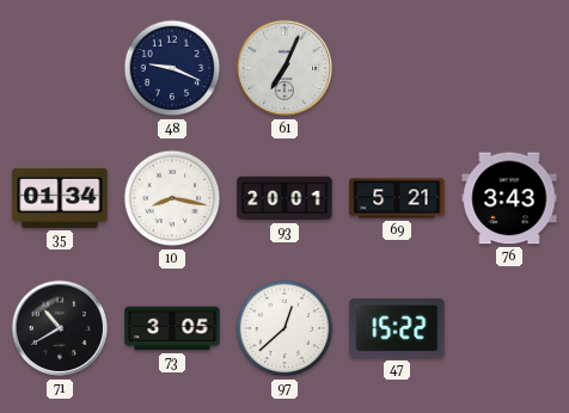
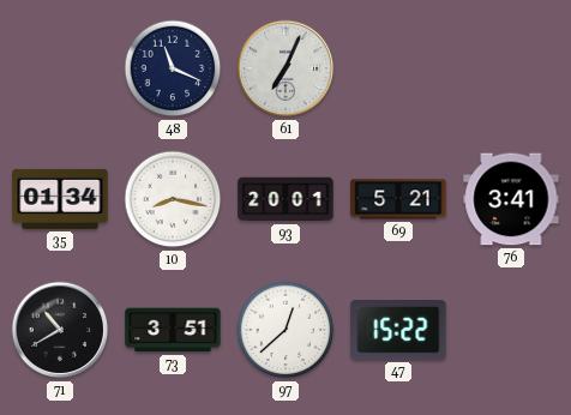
48: 9:19 -> 11:19 (173, 68)
76: 3:43 -> 3:41 (511, 199)
73: 3:05 -> 3:51 (173, 330)
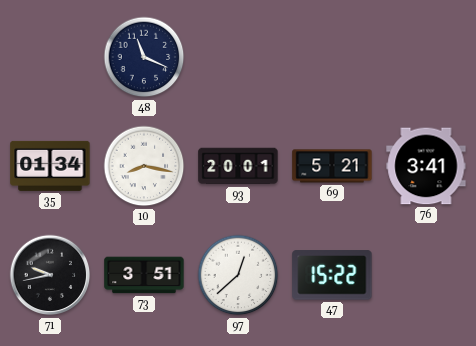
61: 7:04 -> none (285, 68)
71: 10:40 -> 9:43 (50, 275)
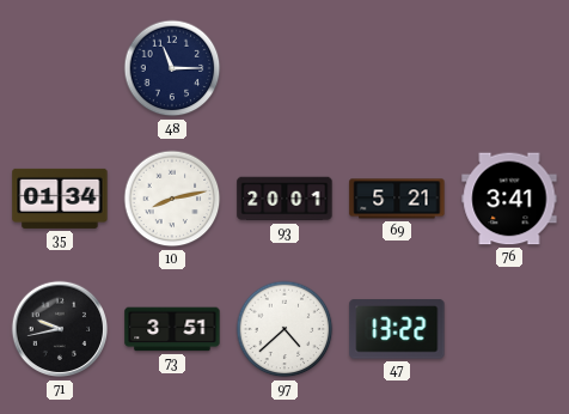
48: 11:19 -> 11:15 (172, 68)
10: 8:17 -> 8:13 (172, 199)
97: 12:38 -> 4:38 (284, 329)
47: 15:22 -> 13:22 (397, 329)
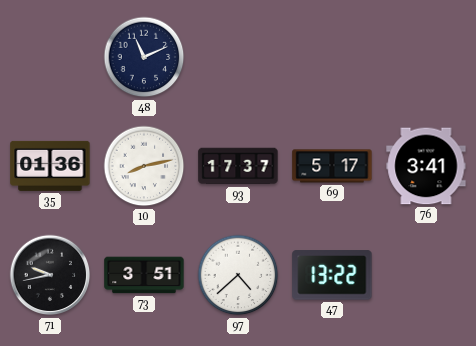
48: 11:15 -> 11:11 (144, 57)
35: 01:34 -> 01:36 (50, 166)
93: 20:01 -> 17:37 (238, 166)
69: 5:21 -> 5:17 (332, 166)
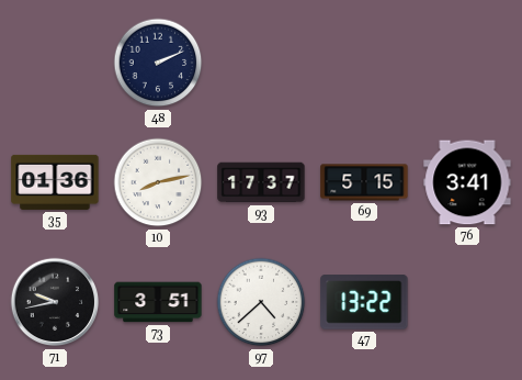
48: 11:11 -> 2:11 (158, 63)
69: 5:17 -> 5:15 (364, 182)
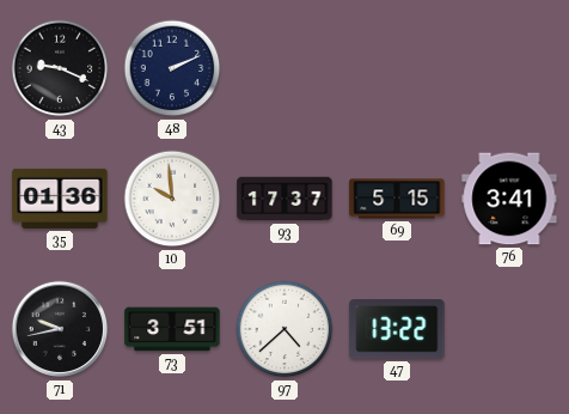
43: none -> 9:19 (60, 68)
10: 8:13 -> 9:59 (172, 199)
